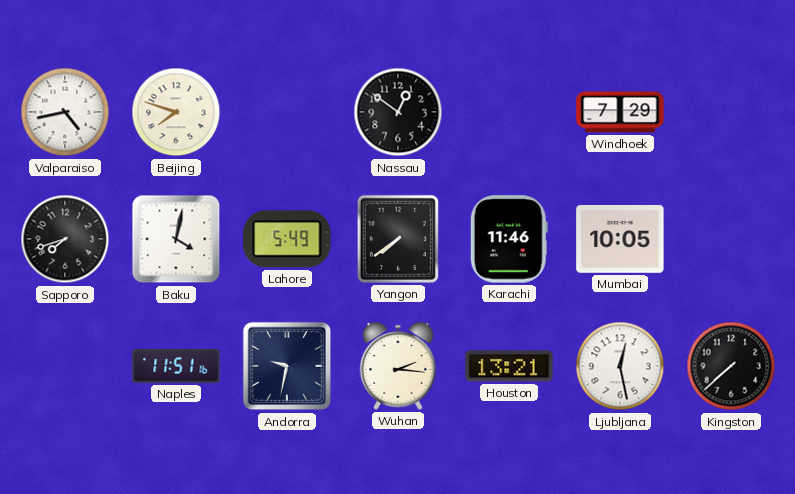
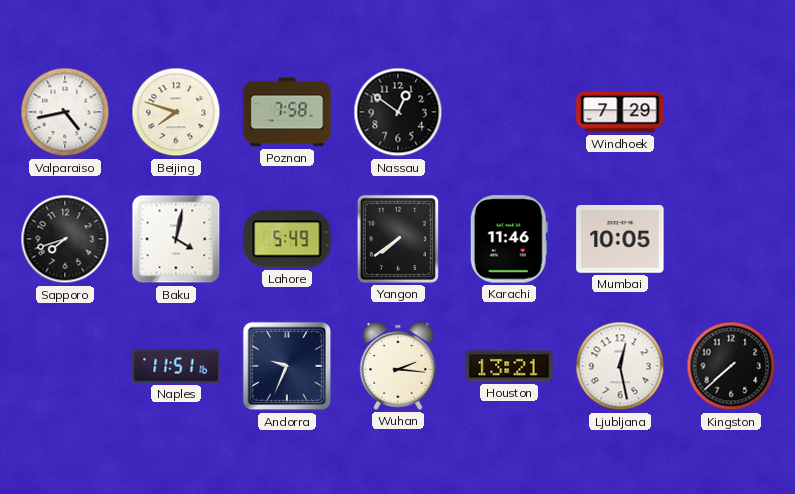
Poznan: none -> 7:58 (287, 112)
Andorra: 9:32 -> 9:34 (287, 366)
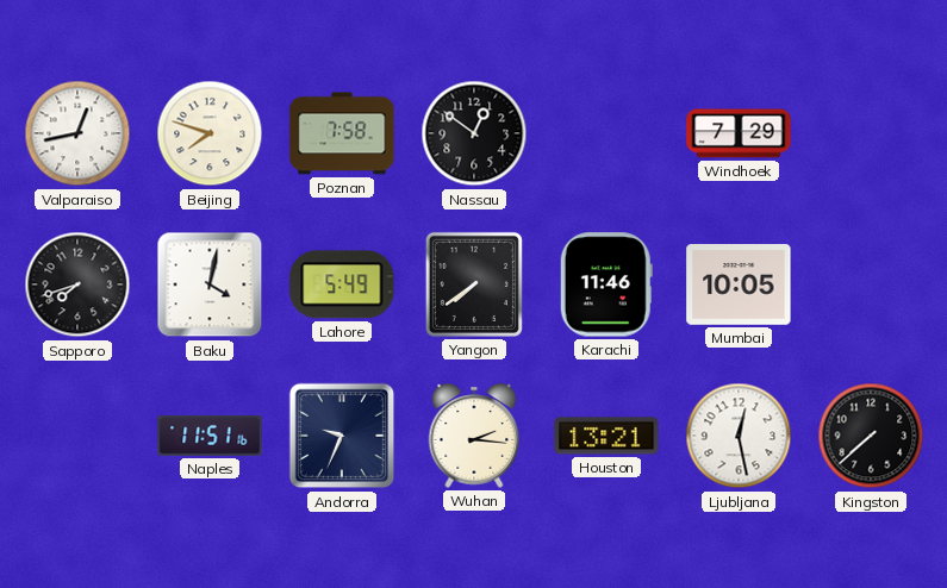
Valparaiso: 4:43 -> 12:43 (77, 133)
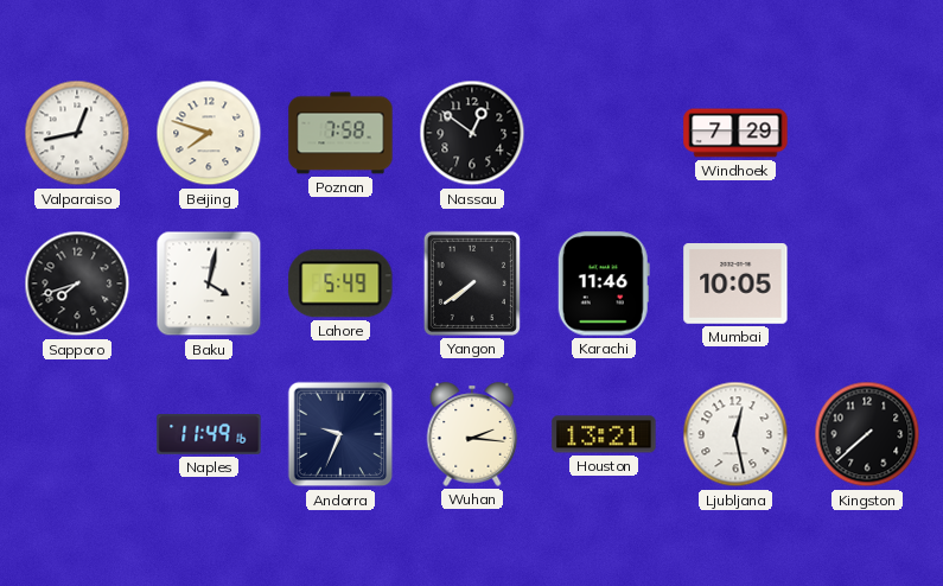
Naples: 11:51 -> 11:49 (209, 434)
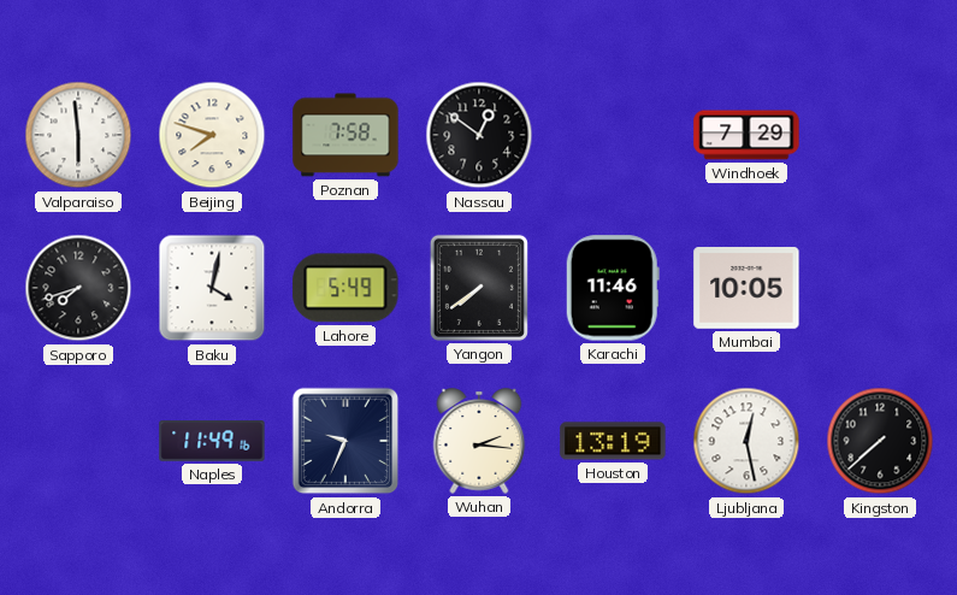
Valparaiso: 12:43 -> 5:59 (78, 135)
Houston: 13:21 -> 13:19 (613, 441)
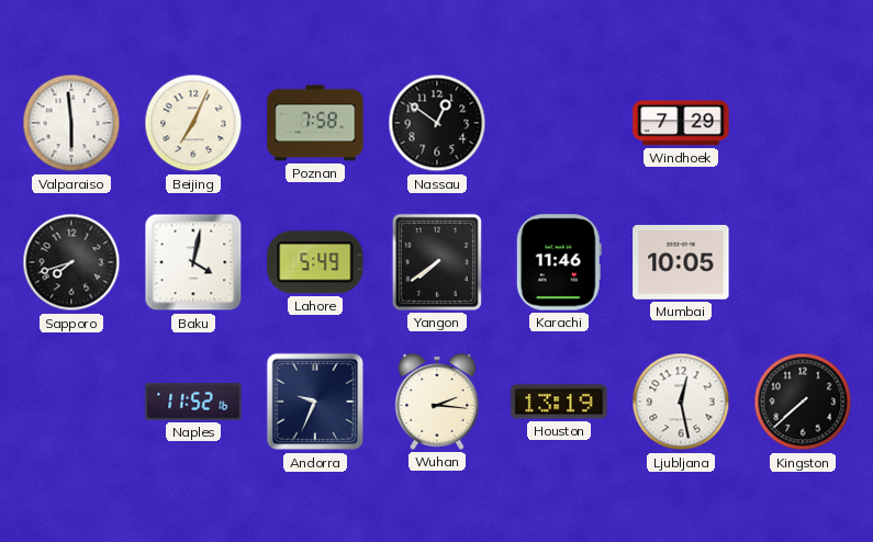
Beijing: 7:48 -> 7:04 (193, 123)
Naples: 11:49 -> 11:52 (193, 402)
